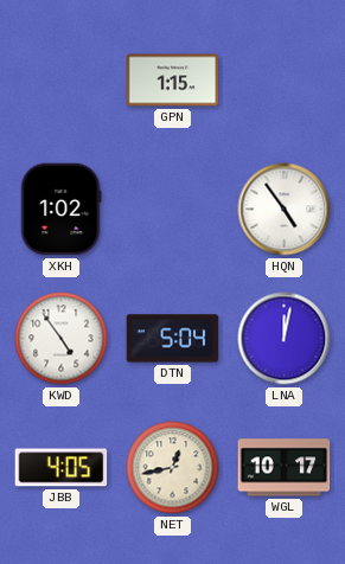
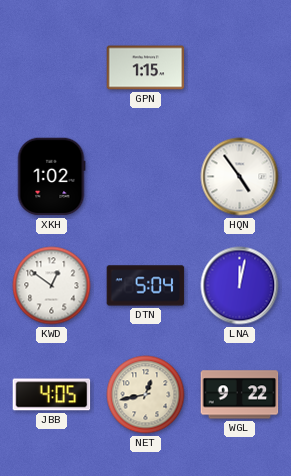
KWD: 4:54 -> 12:51 (52, 286)
WGL: 10:17 -> 9:22 (240, 395)
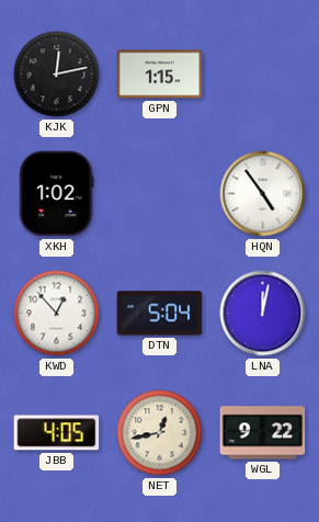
KJK: none -> 12:13 (57, 75)
KWD: 12:51 -> 12:53 (57, 314)
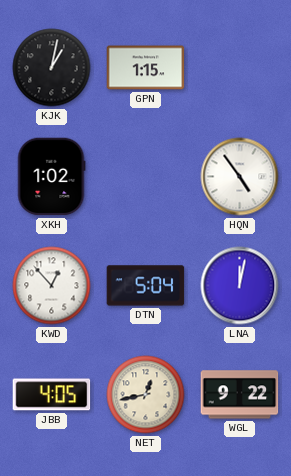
KJK: 12:13 -> 1:02 (52, 68)
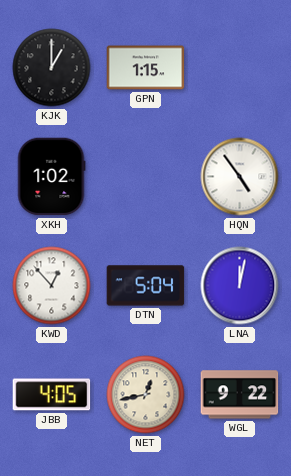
KJK: 1:02 -> 1:00 (52, 68)
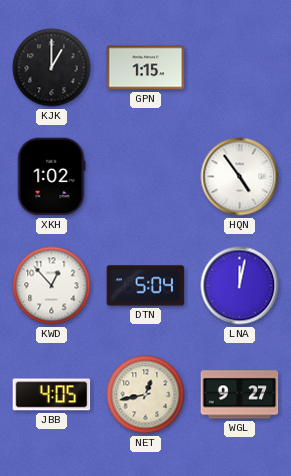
WGL: 9:22 -> 9:27 (240, 395)
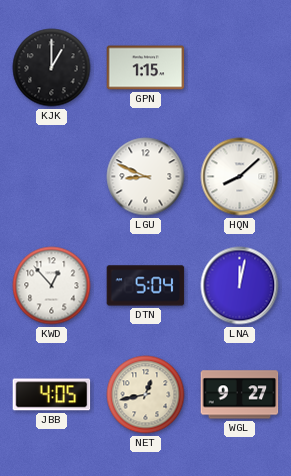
XKH: 1:02 -> none (51, 177)
LGU: none -> 8:49 (146, 177)
HQN: 4:54 -> 8:08 (240, 177)
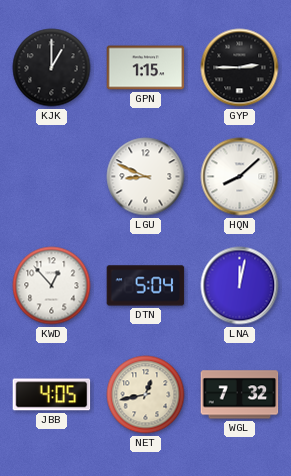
GYP: none -> 2:45 (240, 68)
WGL: 9:27 -> 7:32 (240, 395)
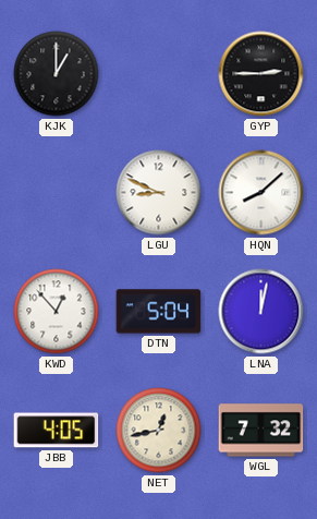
GPN: 1:15 -> none (146, 68)
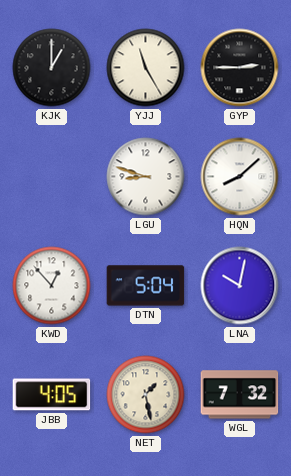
YJJ: none -> 11:25 (146, 68)
LGU: 8:49 -> 8:48 (146, 177)
LNA: 12:02 -> 10:02 (240, 286)
NET: 12:43 -> 1:28 (146, 395)
